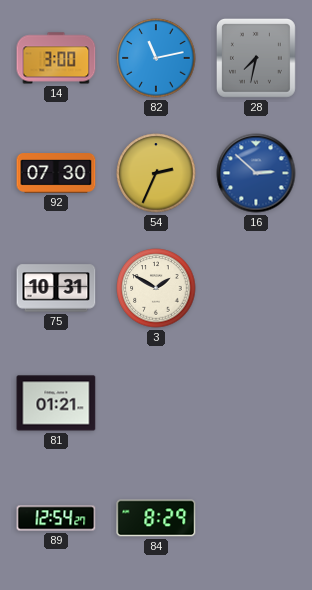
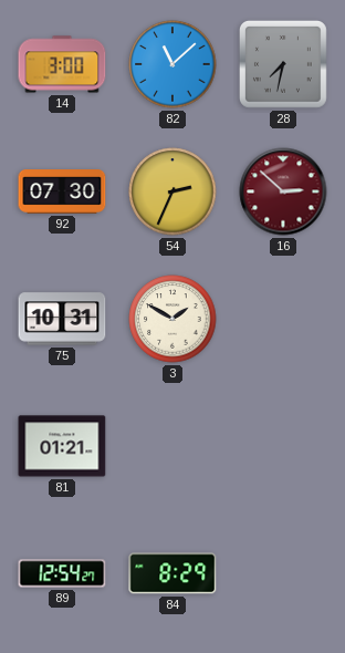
82: 11:13 -> 11:08 (172, 64)
16 dial: blue -> burgundy (283, 191)
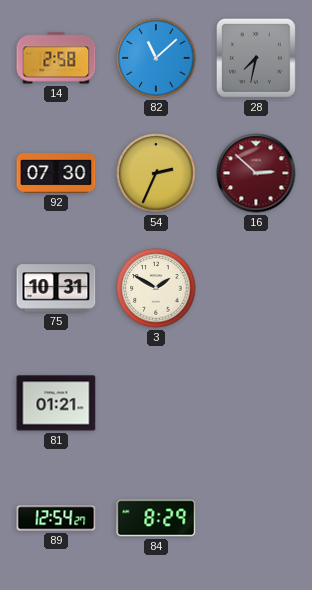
14: 3:00 -> 2:58 (56, 58)
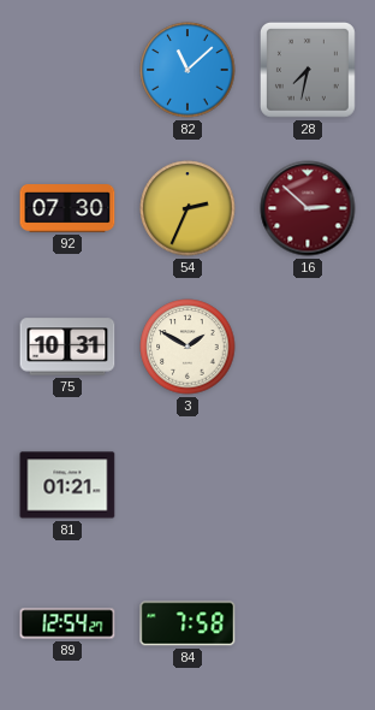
14: 2:58 -> none (56, 58)
84: 8:29 -> 7:58 (187, 623)
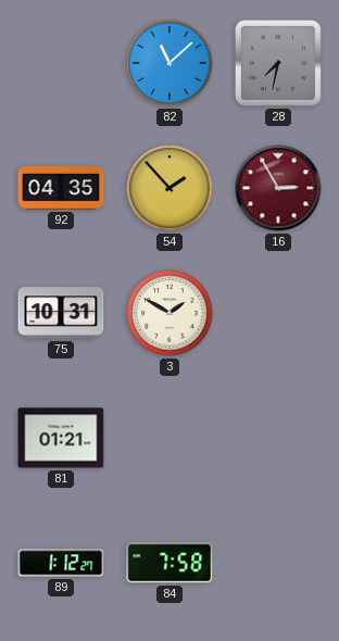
92: 07:30 -> 04:35 (61, 188)
54: 2:34 -> 1:53 (169, 188)
16: 2:52 -> 2:55 (278, 188)
89: 12:54 -> 1:12 (61, 563)
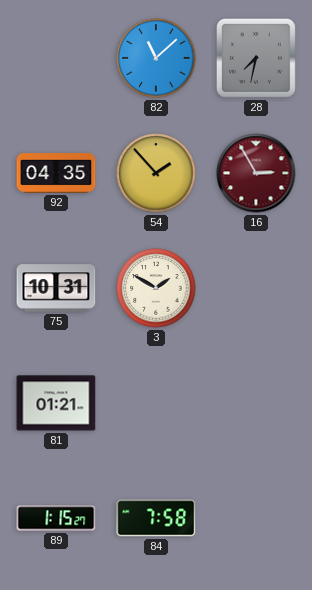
89: 1:12 -> 1:15 (56, 518)
